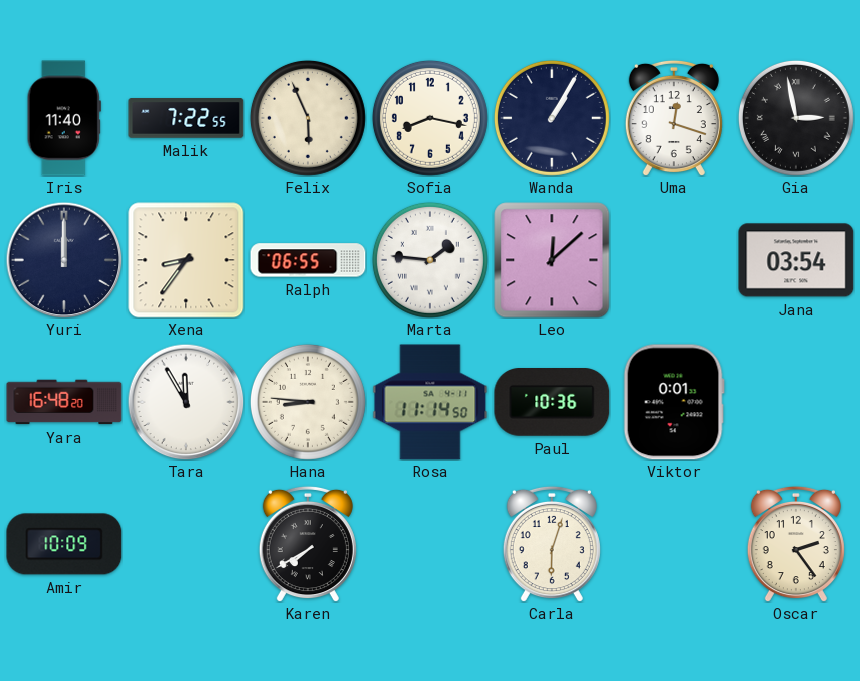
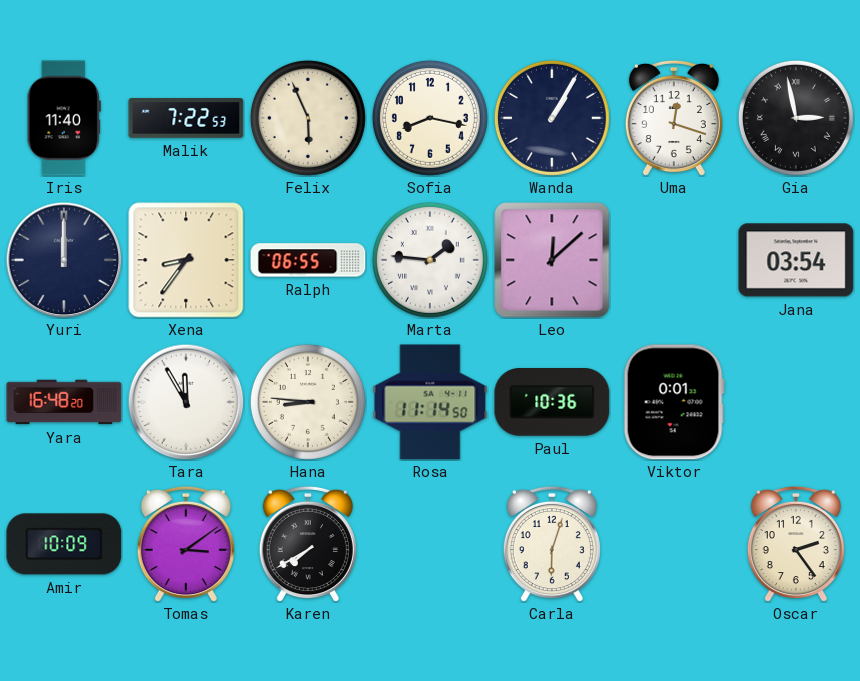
Malik: 7:22:55 -> 7:22:53 (186, 118)
Tomas: none -> 3:09 (186, 544)
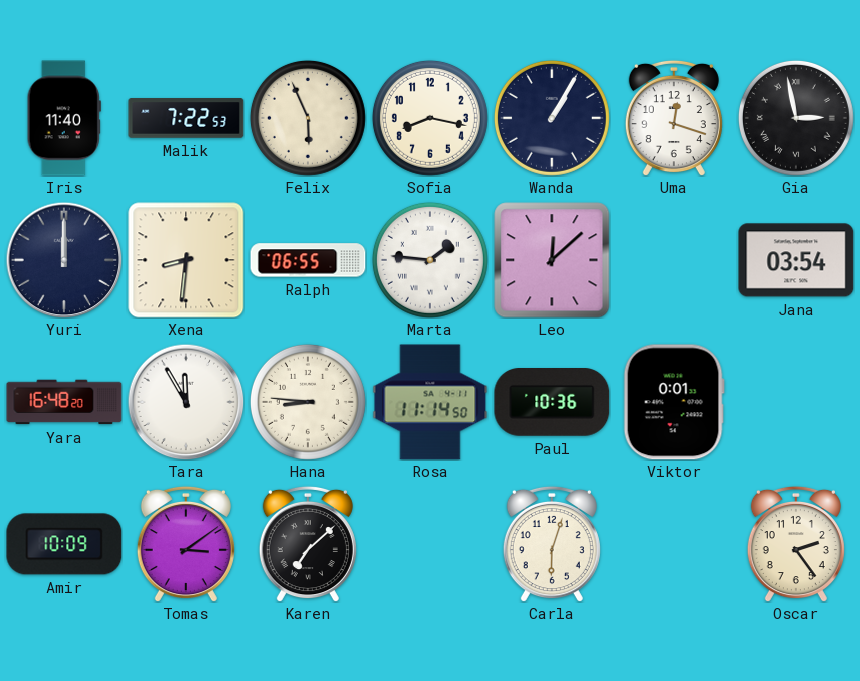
Xena: 8:36 -> 8:31 (186, 260)
Karen: 7:40 -> 7:08 (308, 544)
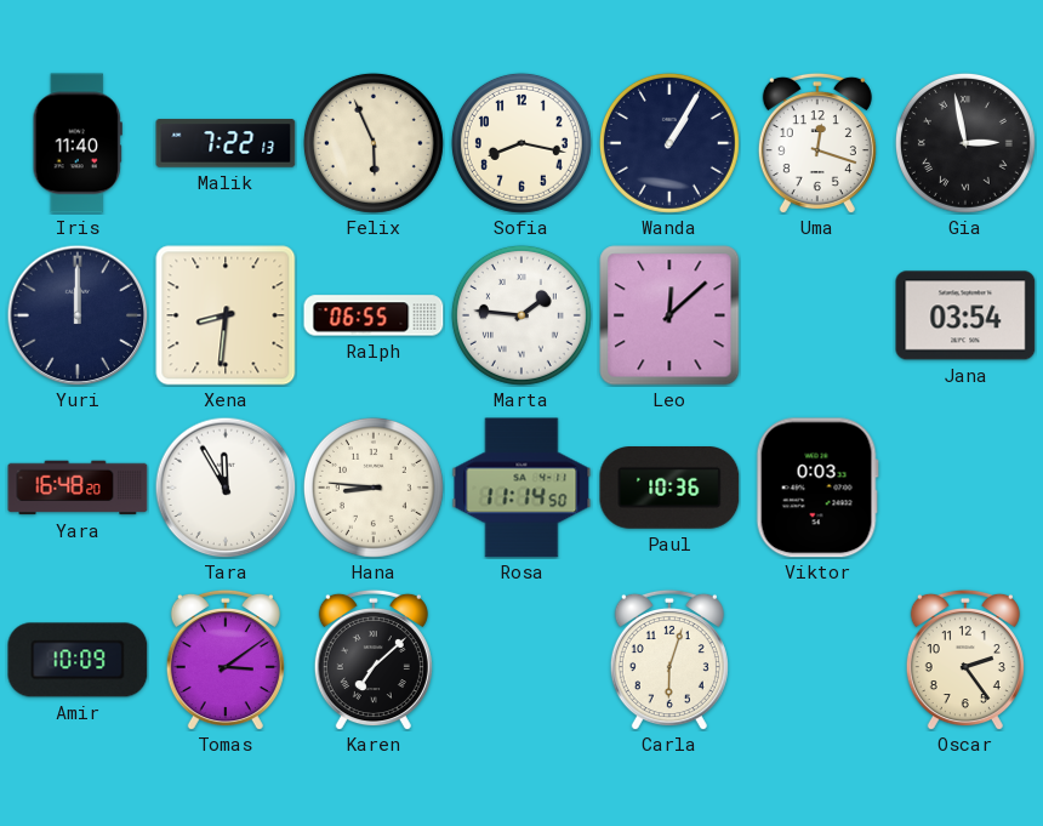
Malik: 7:22:53 -> 7:22:13 (226, 143)
Viktor: 0:01 -> 0:03 (817, 488)
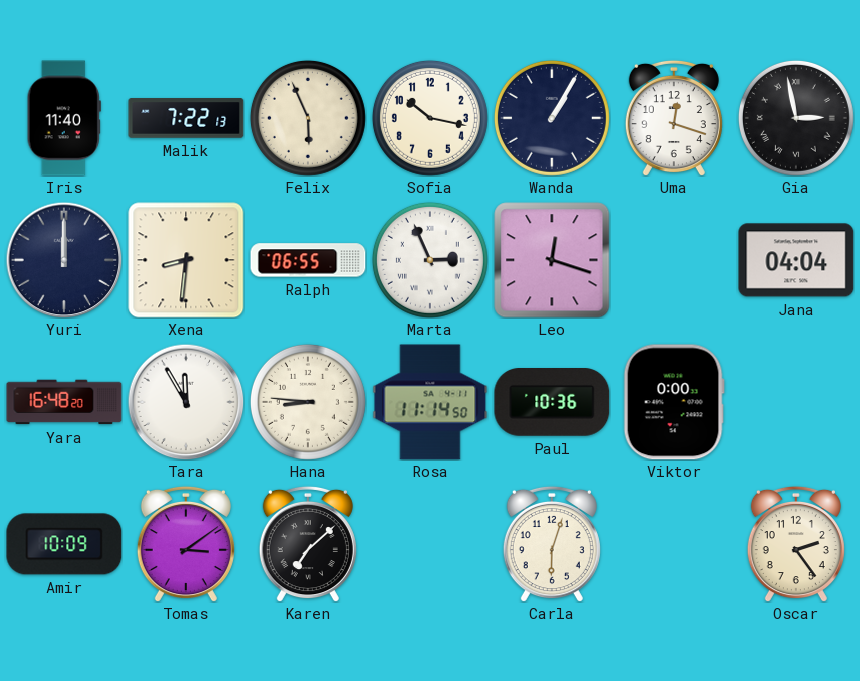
Sofia: 8:17 -> 10:17 (430, 118)
Marta: 1:46 -> 2:56 (430, 260)
Leo: 12:08 -> 12:18 (552, 260)
Jana: 03:54 -> 04:04 (796, 260)
Viktor: 0:03 -> 0:00 (674, 402)
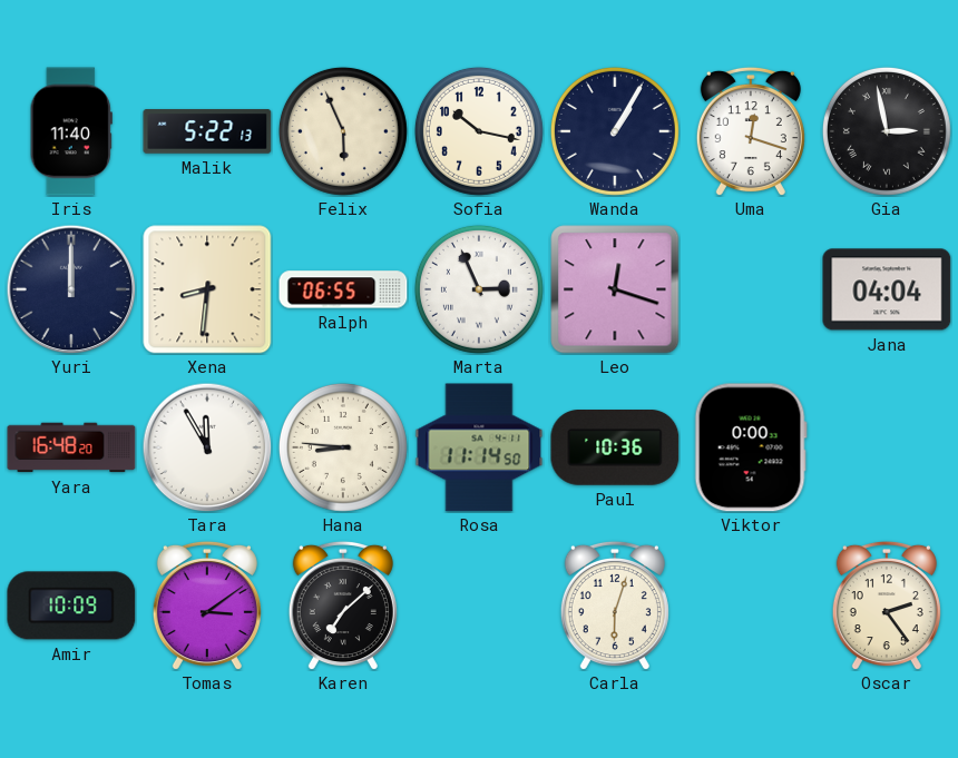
Malik: 7:22 -> 5:22 (207, 131)
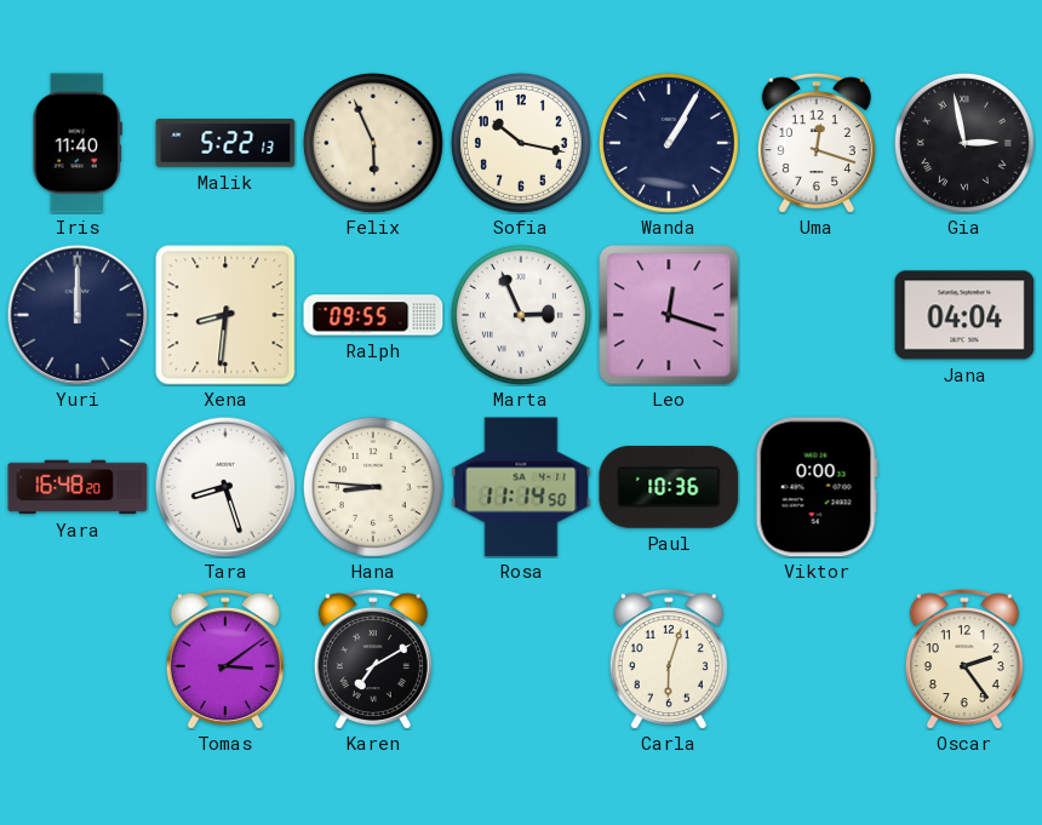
Ralph: 06:55 -> 09:55 (373, 315)
Tara: 11:55 -> 8:27 (225, 487)
Amir: 10:09 -> none (71, 606)
Karen: 7:08 -> 7:10 (373, 659)
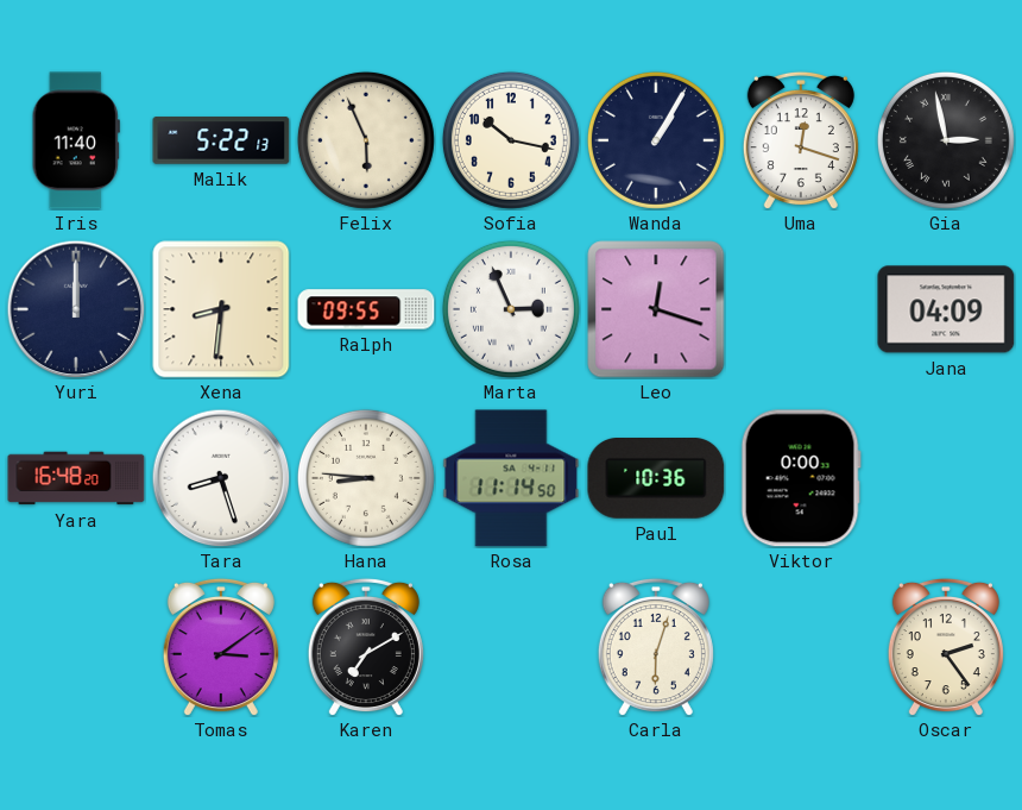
Jana: 04:04 -> 04:09 (946, 309)
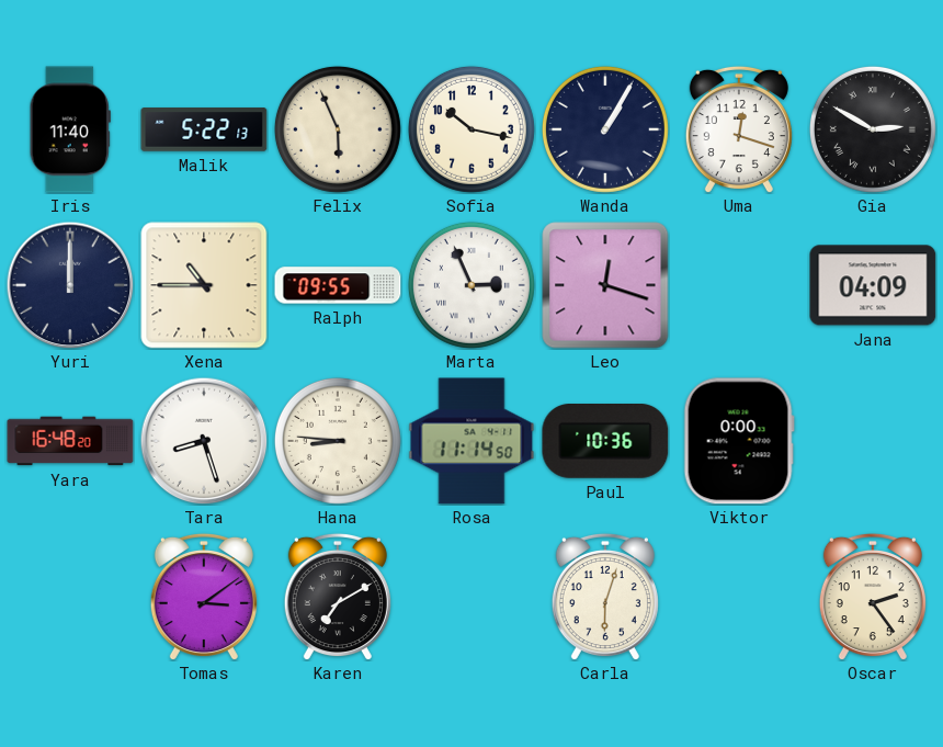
Gia: 2:58 -> 2:50 (873, 129)
Xena: 8:31 -> 10:45 (204, 285)
